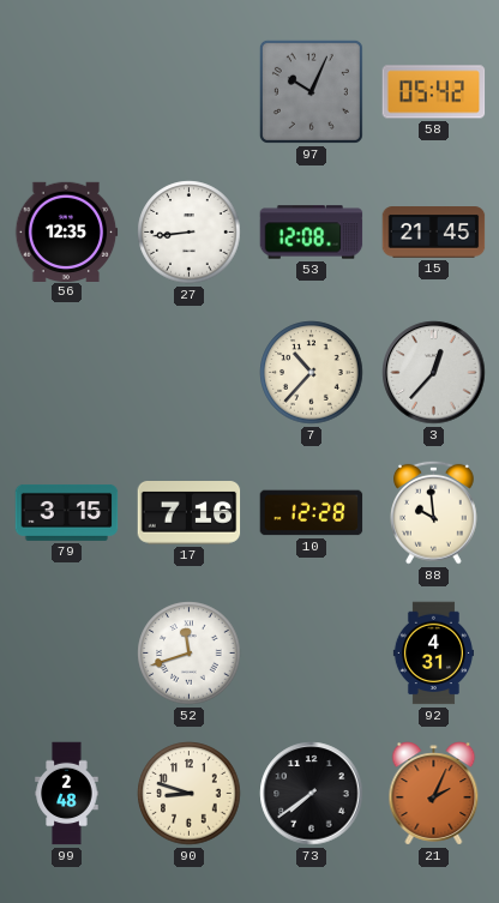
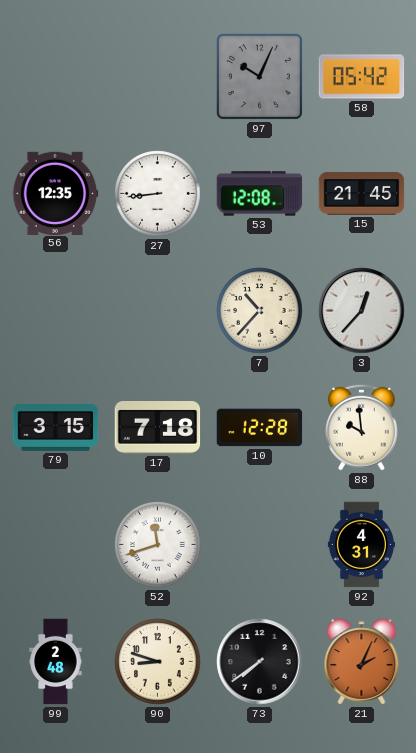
17: 7:16 -> 7:18 (158, 428)
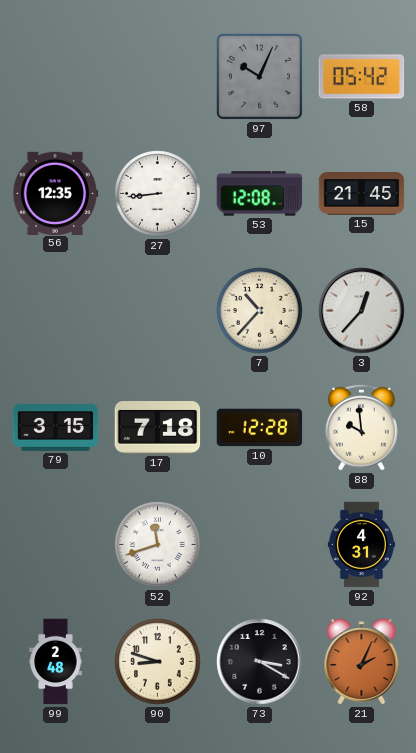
73: 7:39 -> 3:20 (260, 662)
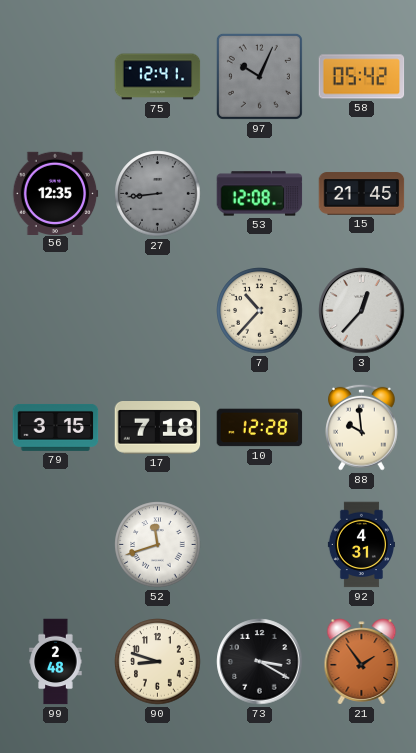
75: none -> 12:41 (158, 77)
27 dial: white -> grey (158, 194)
21: 2:04 -> 1:54 (362, 662)
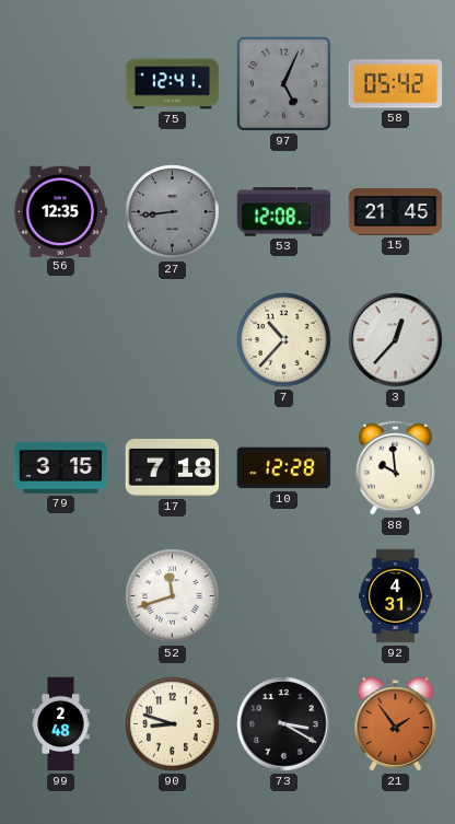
97: 10:04 -> 5:04 (283, 83)
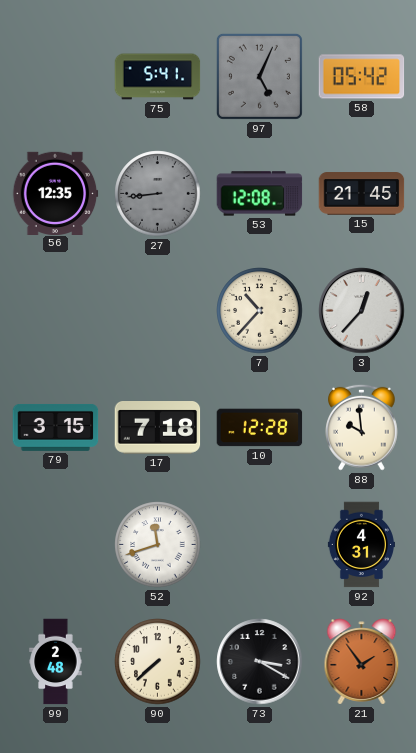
75: 12:41 -> 5:41 (158, 77)
90: 8:48 -> 7:38 (158, 662)
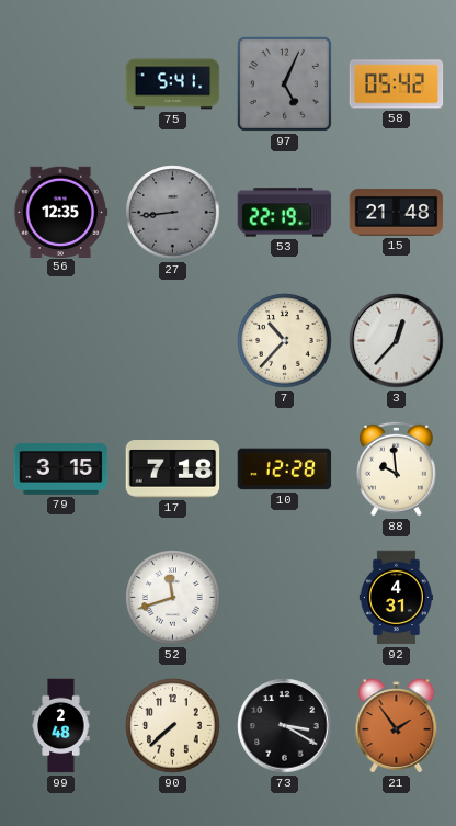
53: 12:08 -> 22:19 (285, 213)
15: 21:45 -> 21:48 (397, 213)
